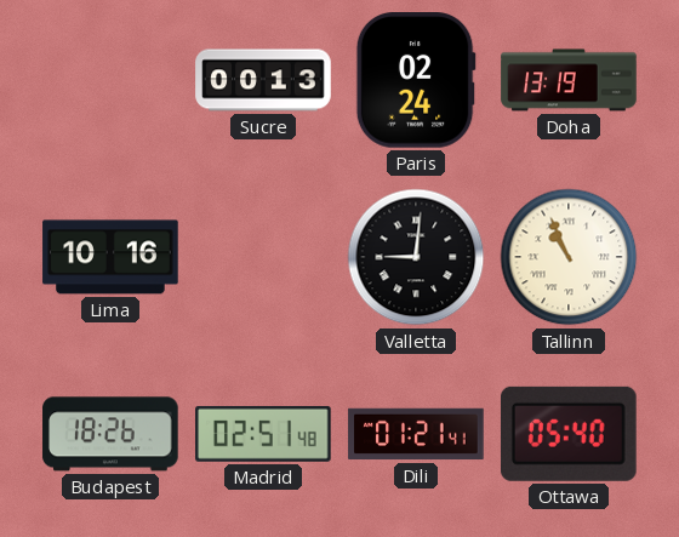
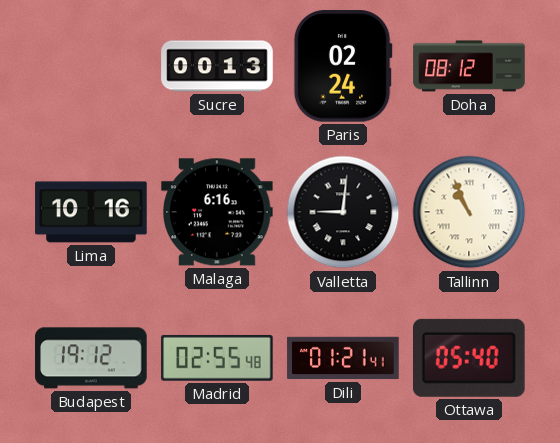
Doha: 13:19 -> 08:12 (469, 66)
Malaga: none -> 6:16 (217, 212)
Budapest: 18:26 -> 19:12 (91, 358)
Madrid: 02:51 -> 02:55 (217, 358)
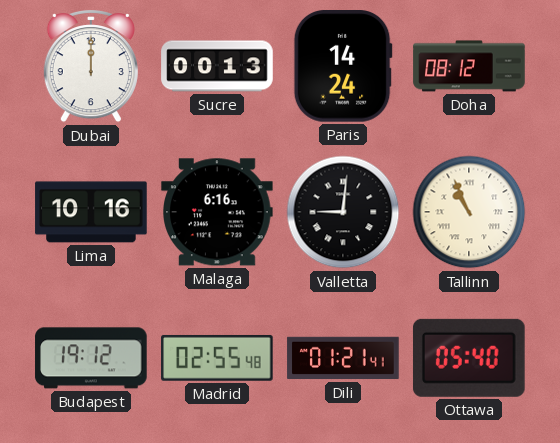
Dubai: none -> 12:00 (91, 67)
Paris: 02:24 -> 14:24 (343, 67)
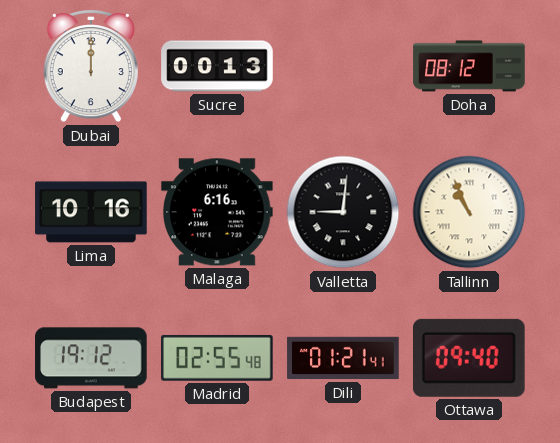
Paris: 14:24 -> none (343, 67)
Ottawa: 05:40 -> 09:40 (469, 358)
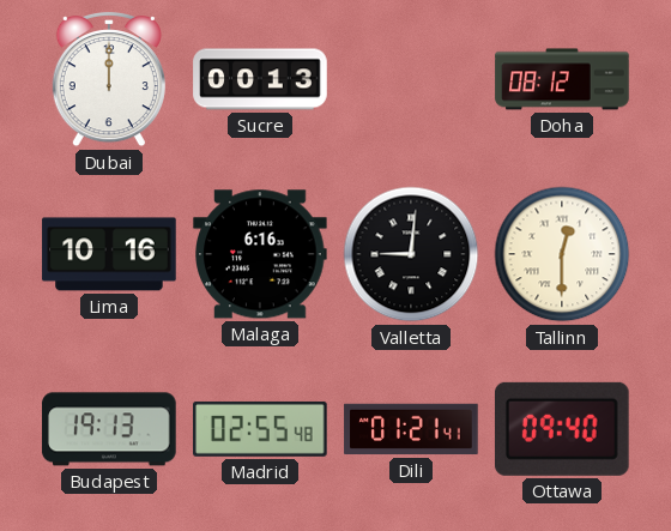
Tallinn: 10:56 -> 12:30 (562, 254)
Budapest: 19:12 -> 19:13 (109, 429)
